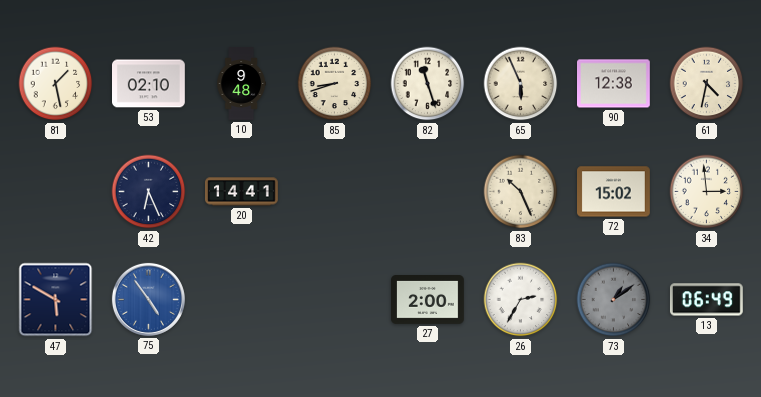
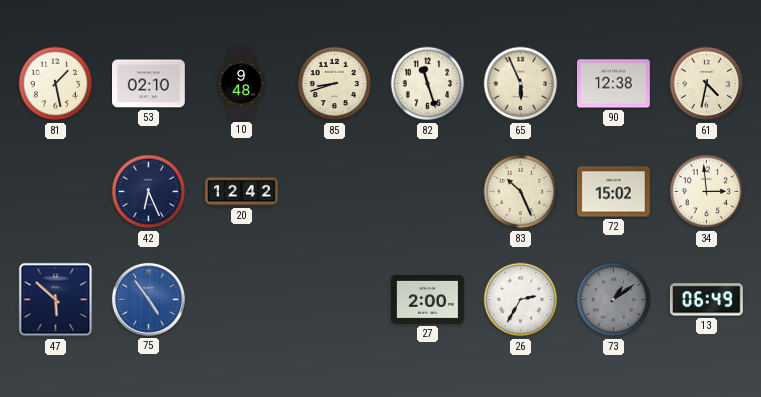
20: 14:41 -> 12:42 (242, 192)
47: 5:50 -> 5:52 (56, 300)
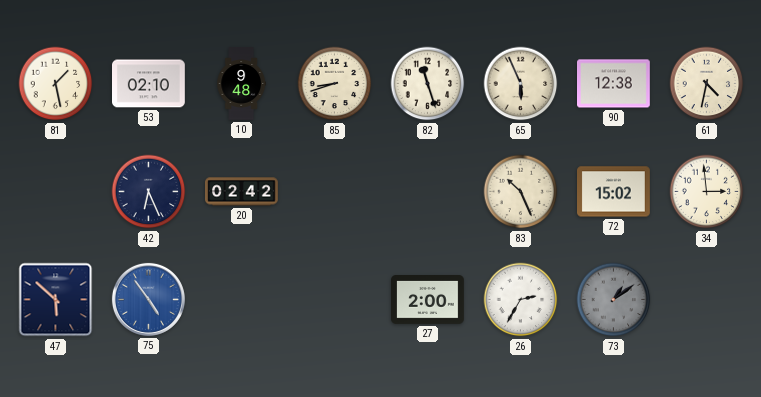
20: 12:42 -> 02:42 (242, 192)
13: 06:49 -> none (706, 300)
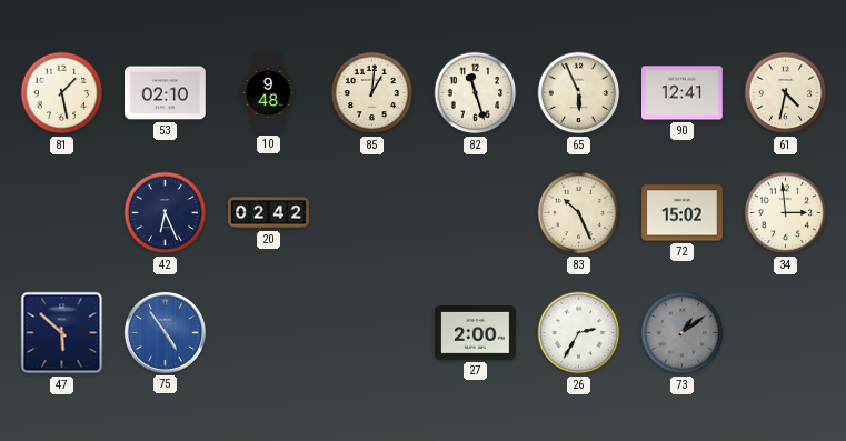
85: 8:42 -> 1:01 (372, 93)
90: 12:38 -> 12:41 (683, 93)
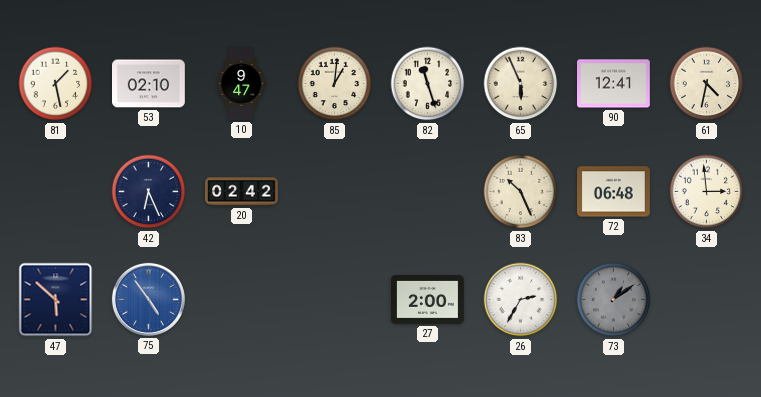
10: 9:48 -> 9:47 (241, 84)
72: 15:02 -> 06:48 (614, 192)
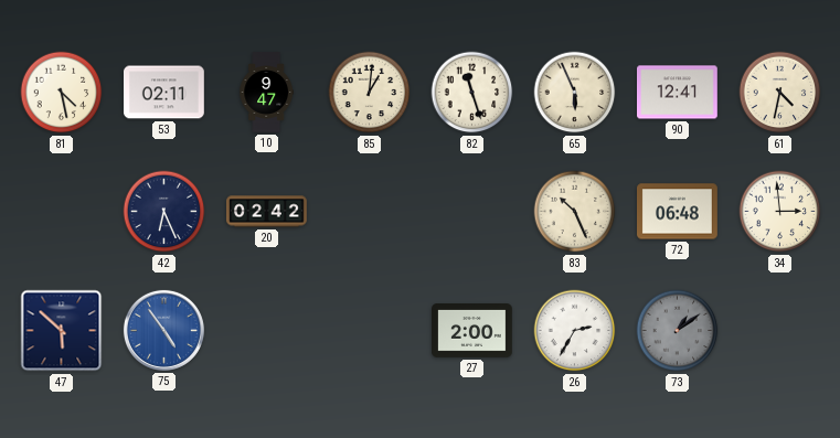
81: 1:28 -> 4:28 (62, 93)
53: 02:10 -> 02:11 (164, 93)
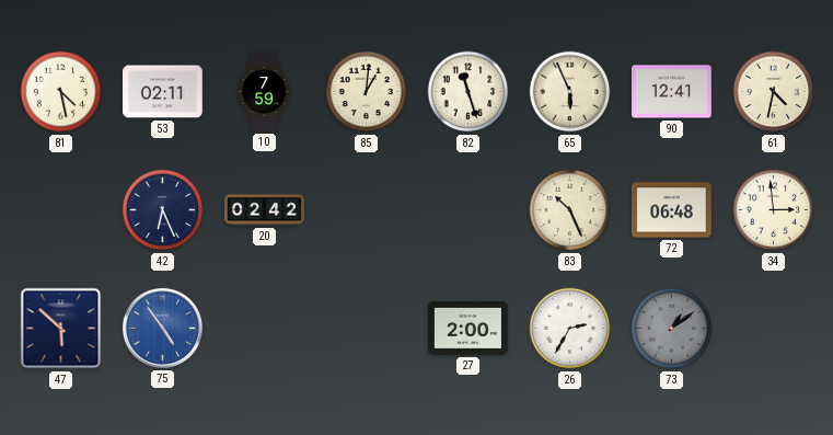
10: 9:47 -> 7:59 (264, 92)
